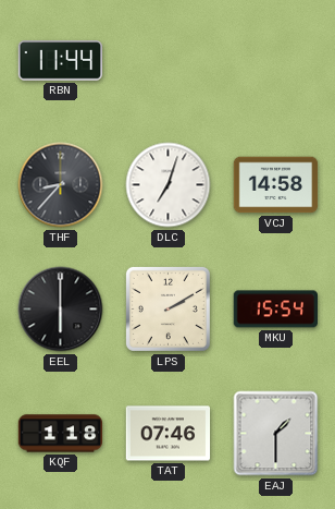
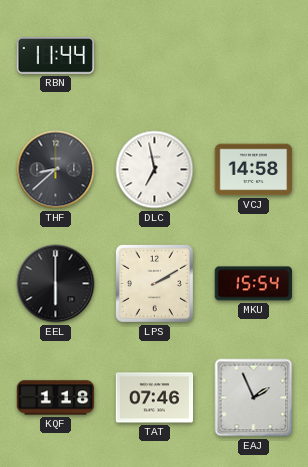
THF: 8:37 -> 8:38 (56, 170)
DLC: 7:03 -> 6:58 (155, 170)
EAJ: 1:30 -> 1:56 (254, 398)
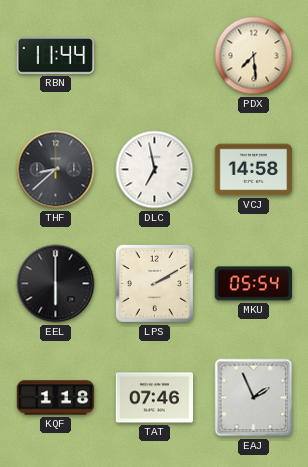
PDX: none -> 7:29 (254, 56)
MKU: 15:54 -> 05:54 (253, 284)
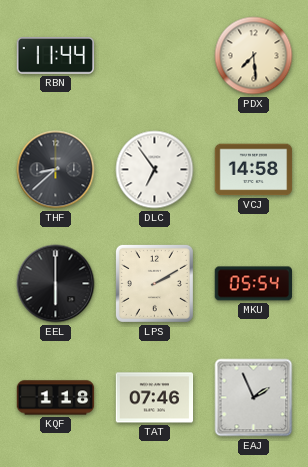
DLC: 6:58 -> 6:54 (155, 170)
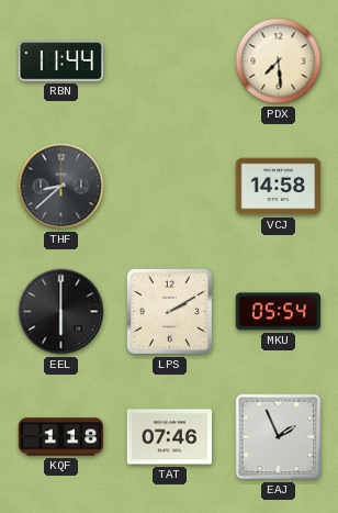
DLC: 6:54 -> none (155, 170)
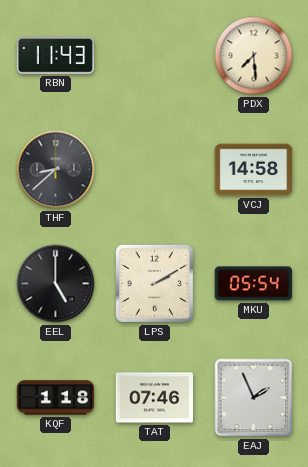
RBN: 11:44 -> 11:43 (56, 56)
EEL: 6:00 -> 5:00 (56, 284)
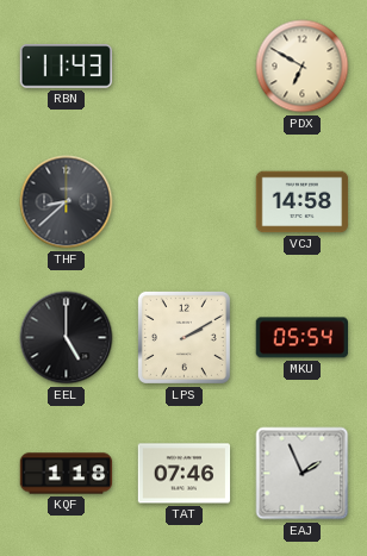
PDX: 7:29 -> 6:50 (303, 67)
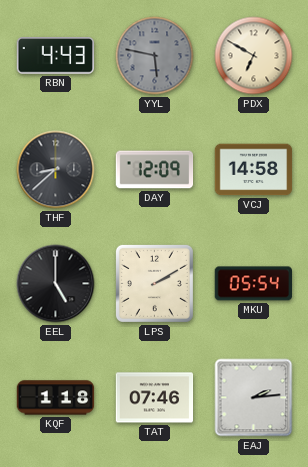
RBN: 11:43 -> 4:43 (56, 56)
YYL: none -> 5:47 (155, 56)
DAY: none -> 12:09 (155, 170)
EAJ: 1:56 -> 2:14 (254, 398)
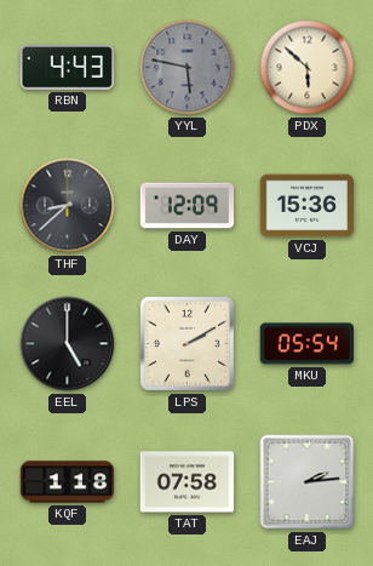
PDX: 6:50 -> 5:52 (308, 68)
VCJ: 14:58 -> 15:36 (308, 206)
TAT: 07:46 -> 07:58 (188, 482)
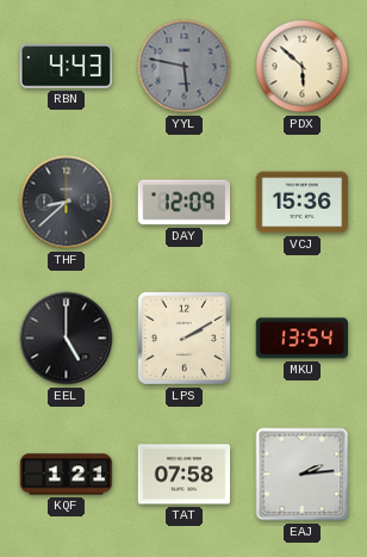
MKU: 05:54 -> 13:54 (301, 339)
KQF: 1:18 -> 1:21 (67, 475)
